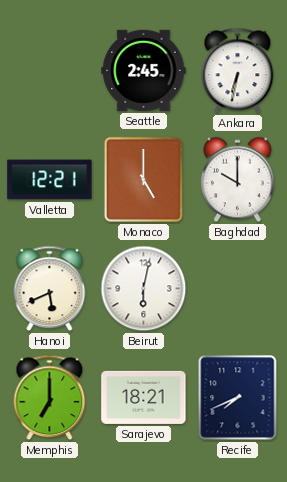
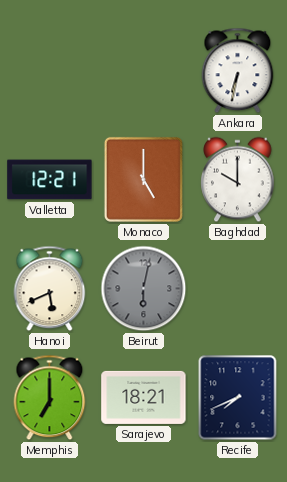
Seattle: 2:45 -> none (144, 70)
Beirut dial: white -> grey (144, 289)
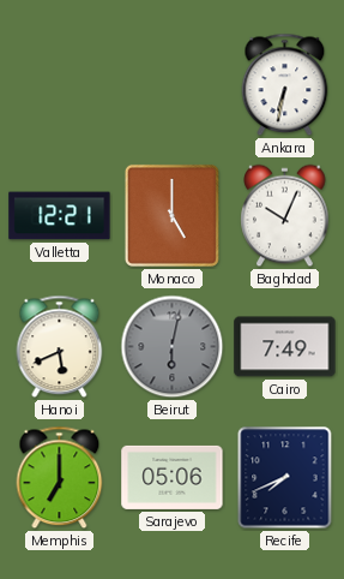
Baghdad: 10:00 -> 10:04 (285, 216)
Cairo: none -> 7:49 (285, 347)
Sarajevo: 18:21 -> 05:06 (173, 477)
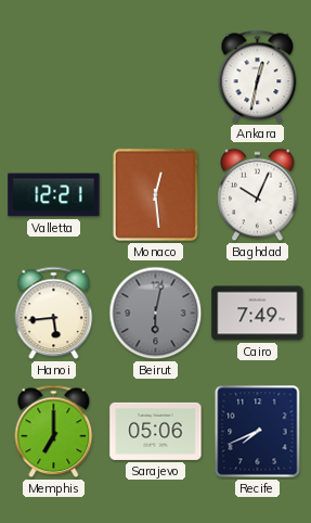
Ankara: 6:32 -> 12:32 (258, 77)
Monaco: 5:00 -> 12:29 (155, 194)
Hanoi: 5:41 -> 5:44 (54, 314)
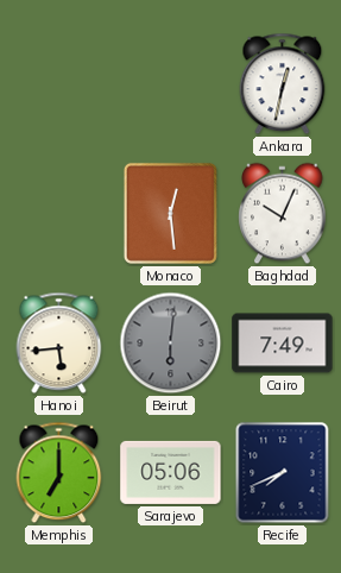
Valletta: 12:21 -> none (54, 195)
Beirut: 6:02 -> 6:01 (171, 344)
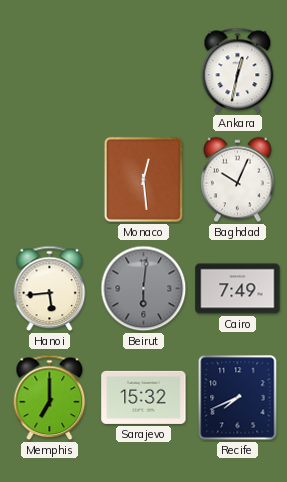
Sarajevo: 05:06 -> 15:32 (144, 397)
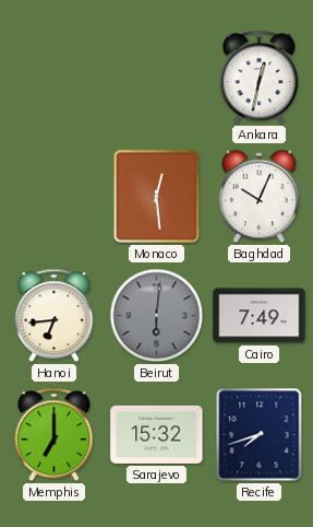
Hanoi: 5:44 -> 6:44 (55, 316)
Recife: 7:41 -> 7:42 (260, 435)
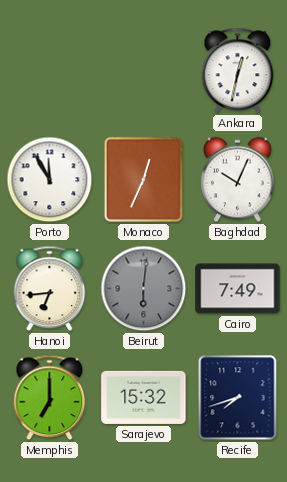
Porto: none -> 11:55 (50, 180)
Monaco: 12:29 -> 12:34 (143, 179)
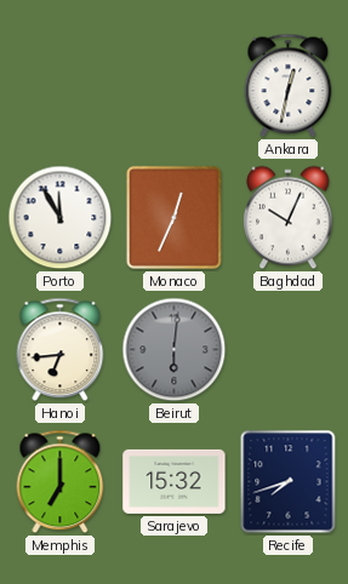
Cairo: 7:49 -> none (238, 289)
